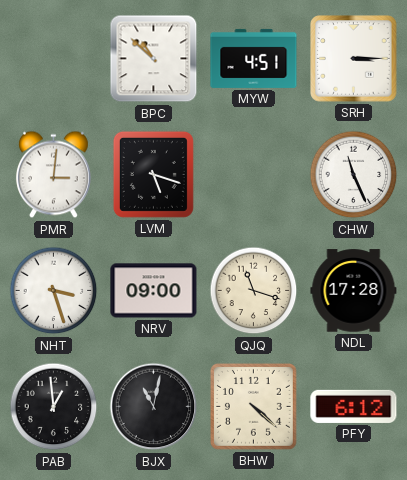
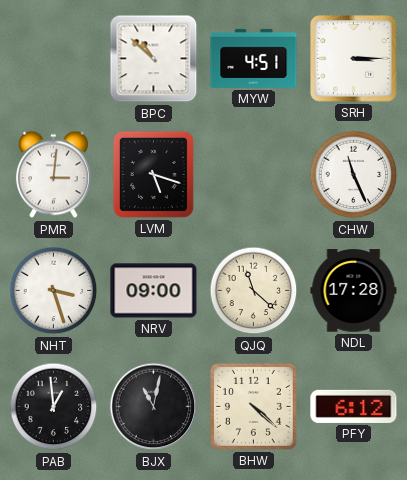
QJQ: 11:18 -> 11:22 (254, 291)
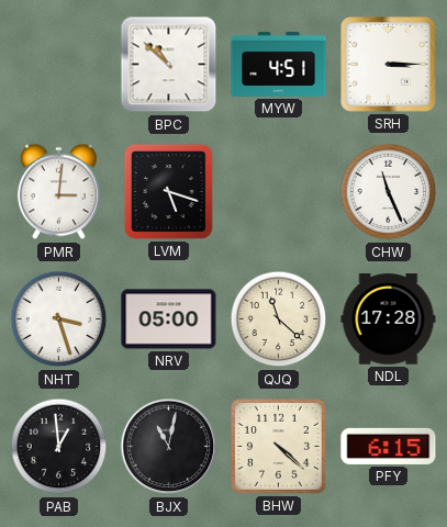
NRV: 09:00 -> 05:00 (169, 319)
PFY: 6:12 -> 6:15 (389, 446)
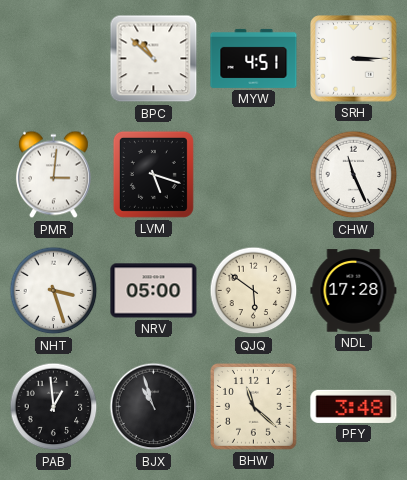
QJQ: 11:22 -> 5:51 (254, 291)
BJX: 11:02 -> 10:57 (154, 407)
BHW: 4:22 -> 11:22 (253, 406)
PFY: 6:15 -> 3:48 (354, 406)
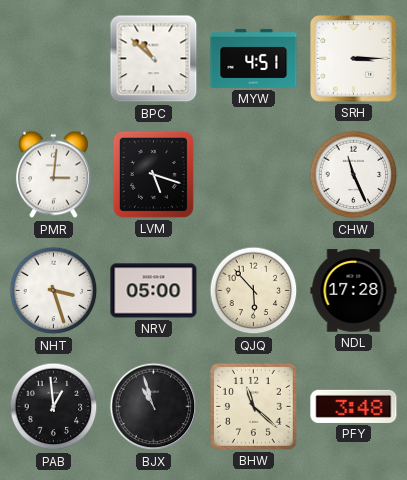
QJQ: 5:51 -> 5:53 (254, 291)
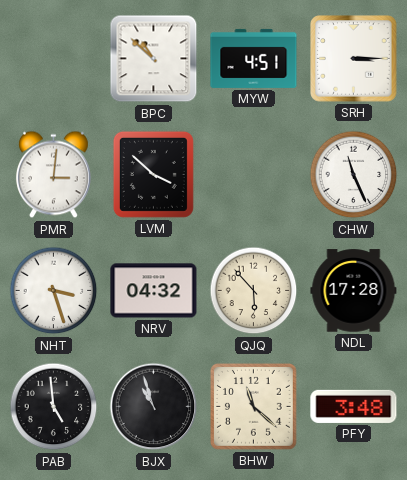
LVM: 5:18 -> 3:52 (153, 174)
NRV: 05:00 -> 04:32 (154, 291)
PAB: 12:59 -> 4:59 (54, 407)
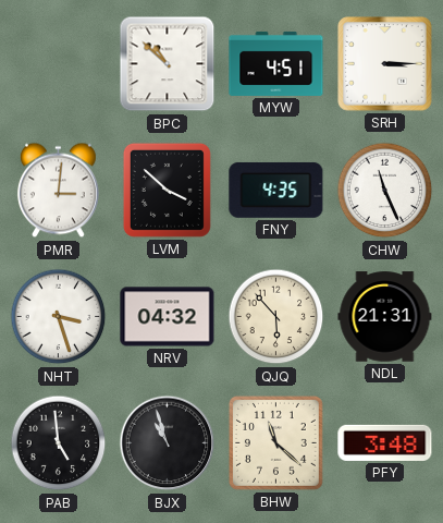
FNY: none -> 4:35 (276, 190)
NDL: 17:28 -> 21:31 (385, 317)
